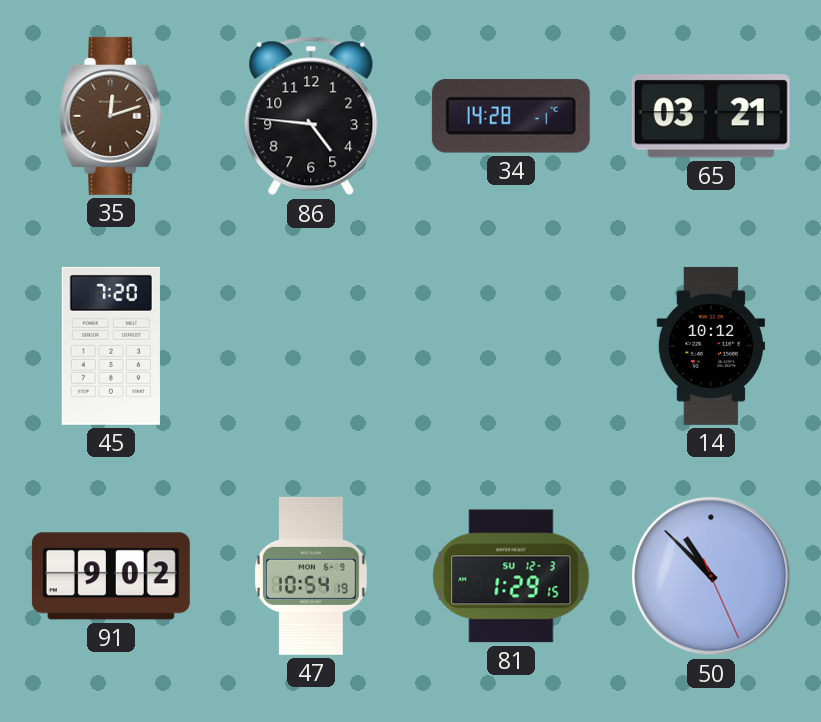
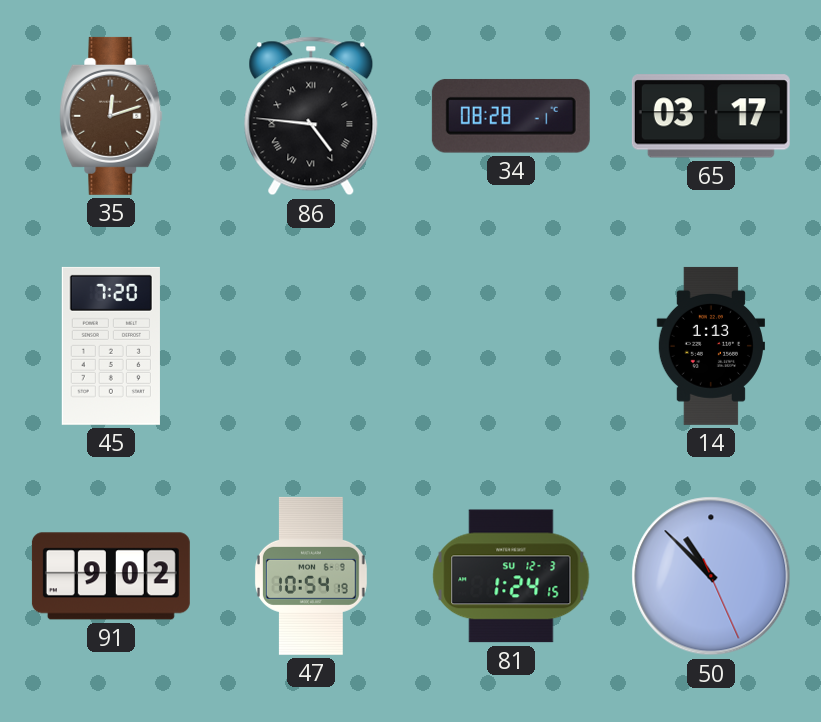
86 numerals: Arabic -> Roman (311, 116)
34: 14:28 -> 08:28 (511, 116)
65: 03:21 -> 03:17 (711, 116)
14: 10:12 -> 1:13 (711, 346)
81: 1:29 -> 1:24 (511, 576)
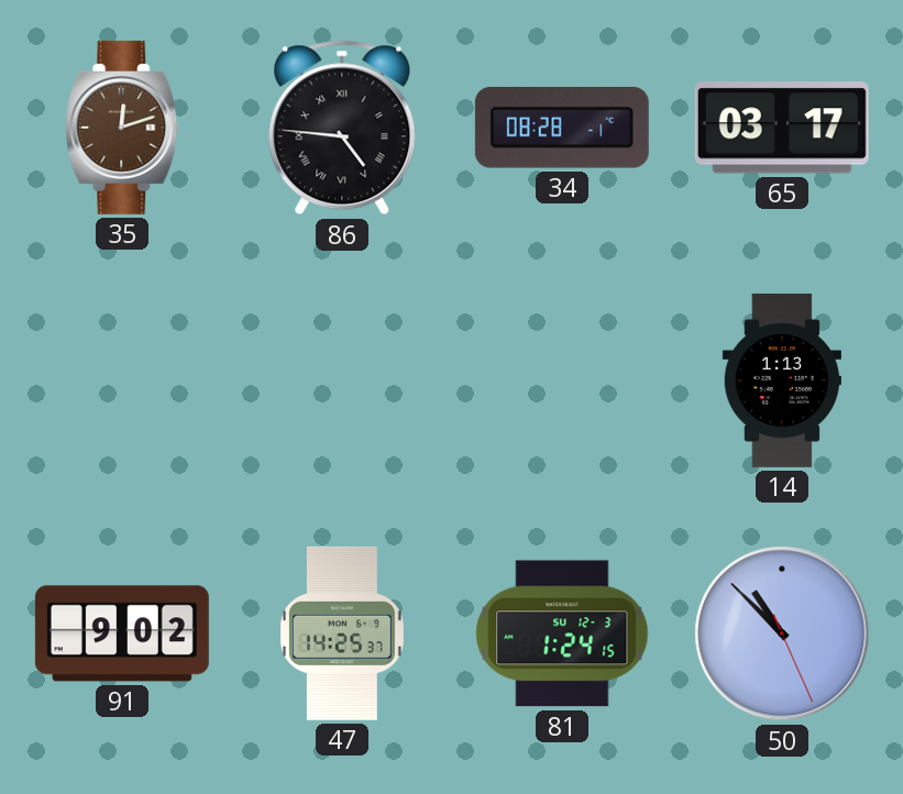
45: 7:20 -> none (111, 346)
47: 10:54 -> 14:25 (342, 633)
